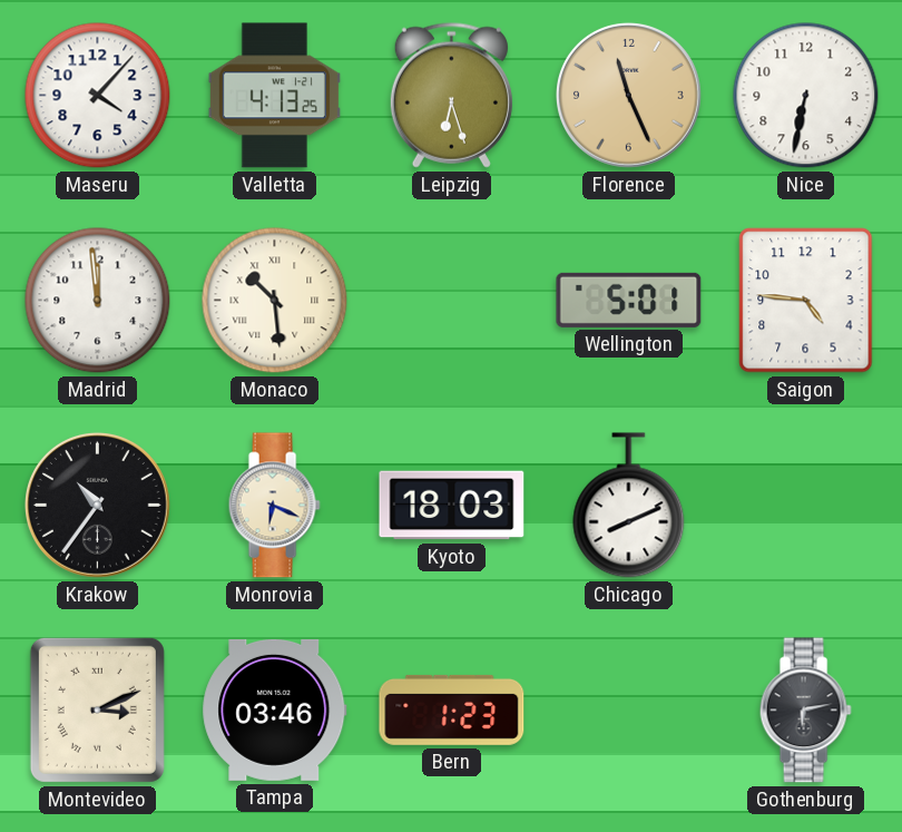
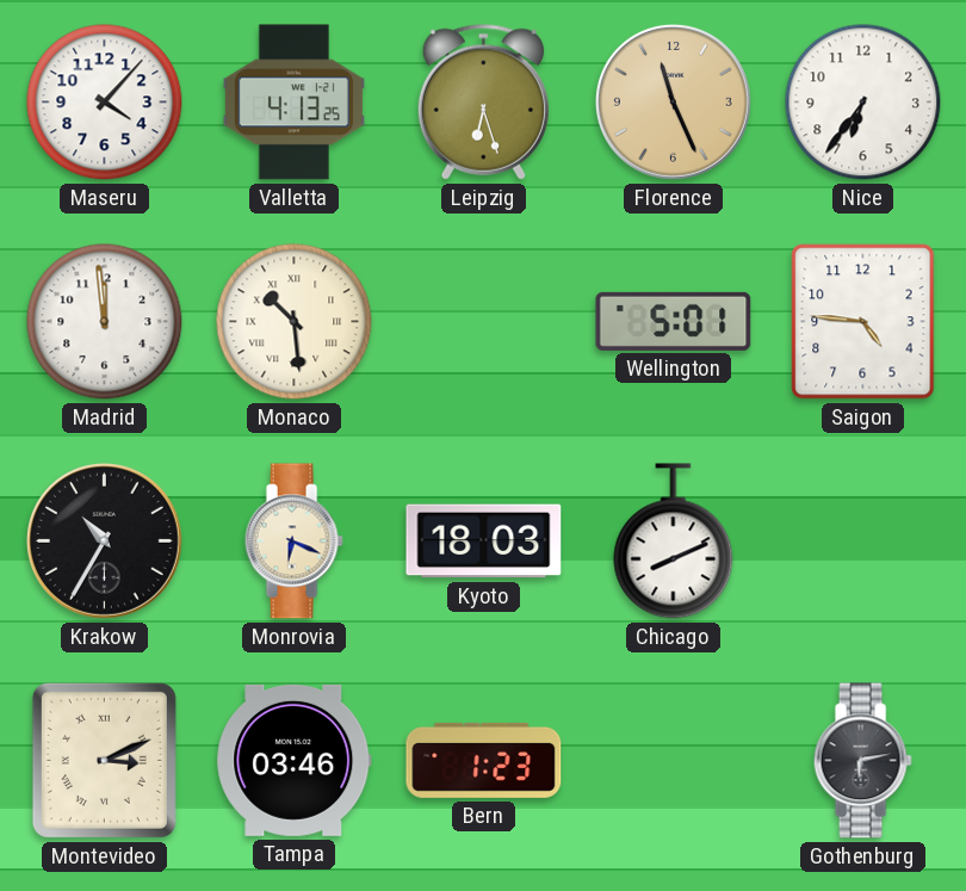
Nice: 6:32 -> 6:36 (863, 103)
Krakow: 10:36 -> 10:35 (104, 540)
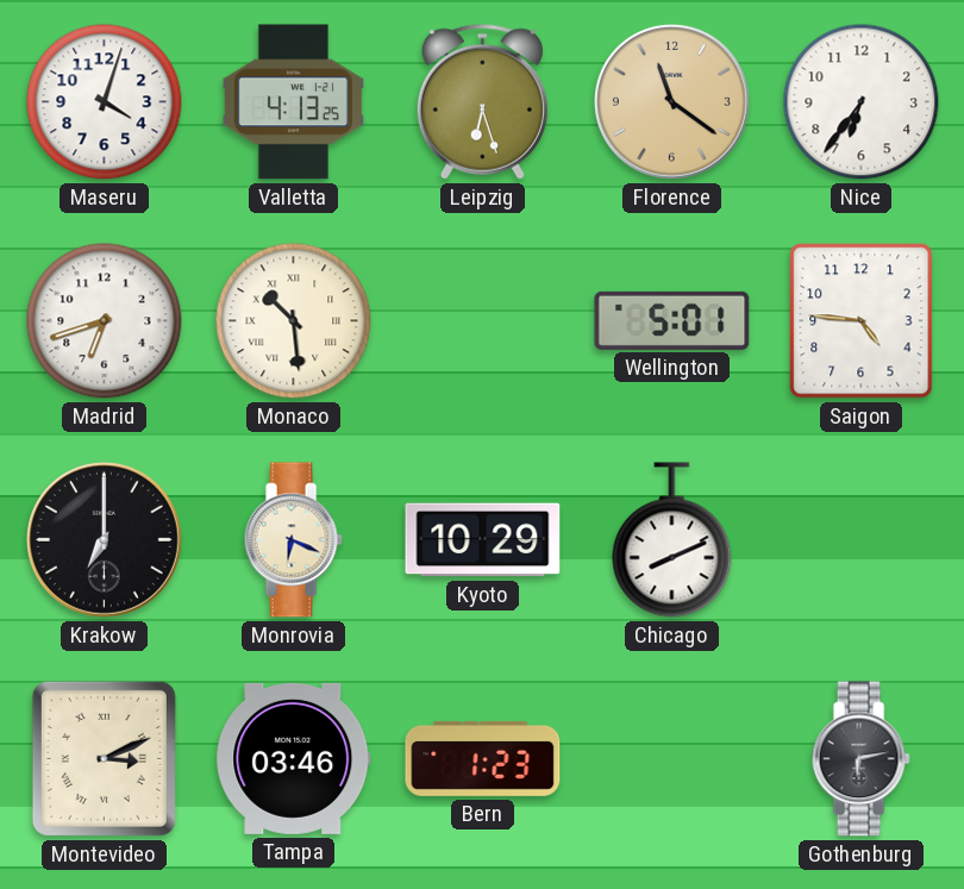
Maseru: 4:07 -> 4:03 (105, 102)
Florence: 11:26 -> 11:21 (671, 101)
Madrid: 11:59 -> 6:42 (105, 321)
Krakow: 10:35 -> 7:00 (104, 539)
Kyoto: 18:03 -> 10:29 (483, 540)
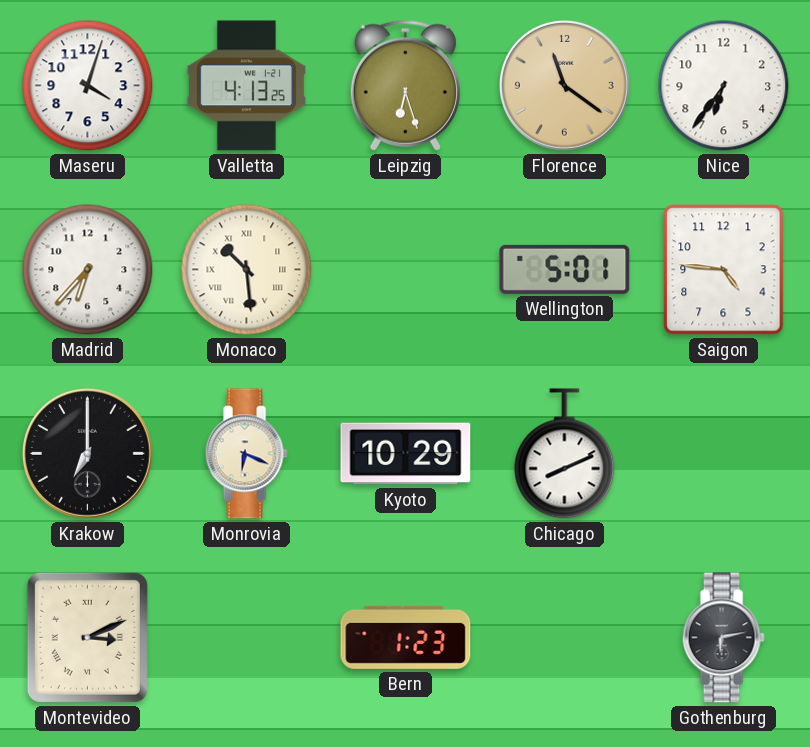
Madrid: 6:42 -> 6:37 (88, 270)
Tampa: 03:46 -> none (294, 758)
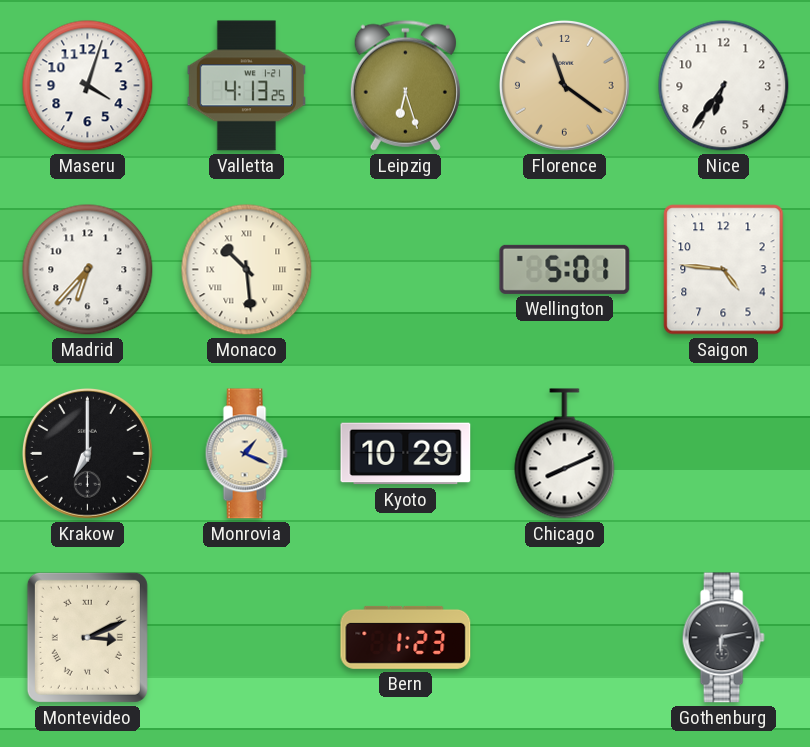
Monrovia: 6:19 -> 1:19 (246, 454)
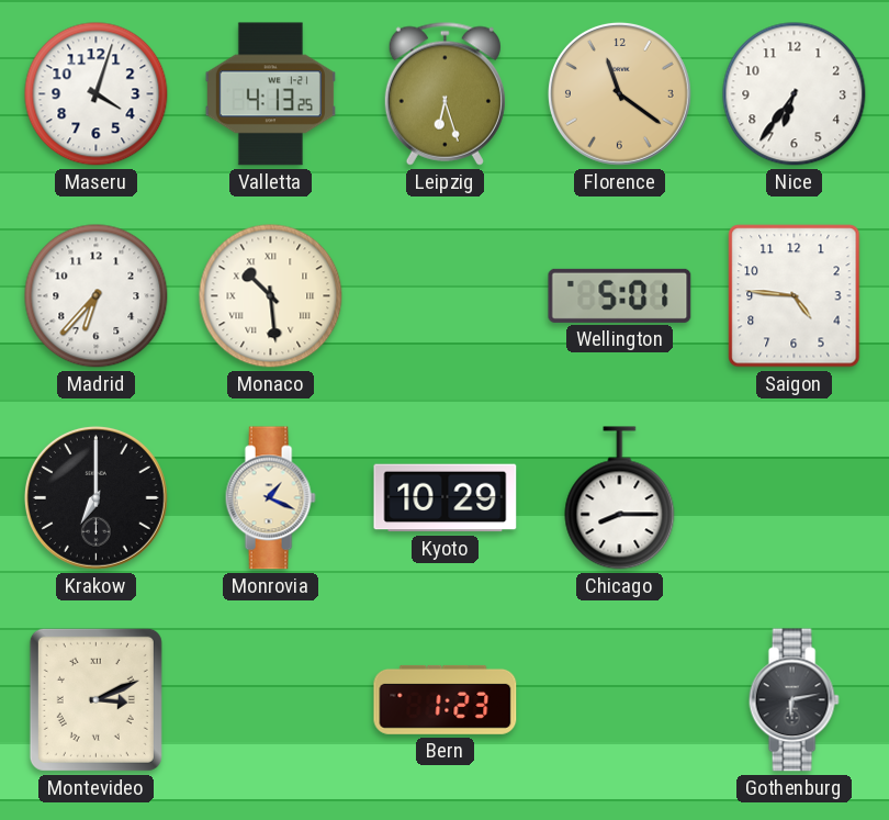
Chicago: 8:11 -> 8:15 (620, 498)
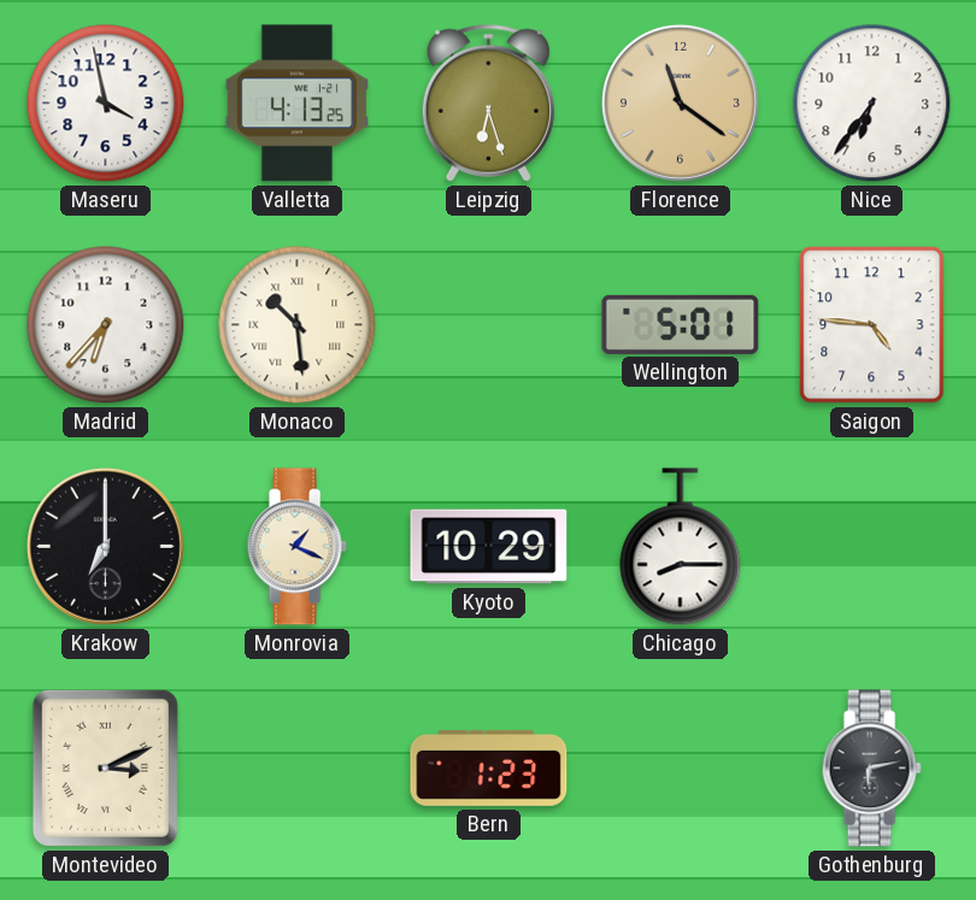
Maseru: 4:03 -> 3:58 (106, 104)
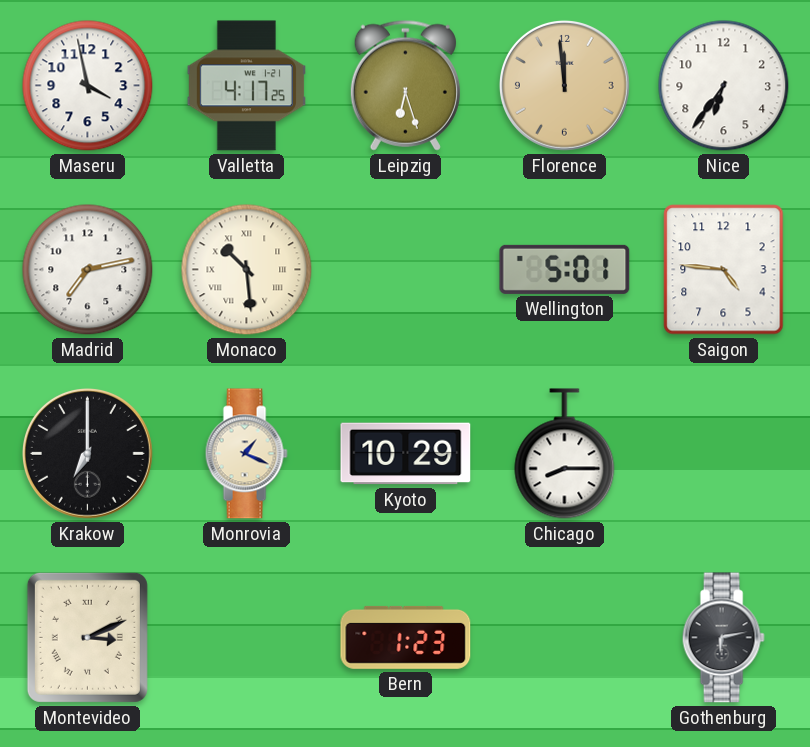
Valletta: 4:13 -> 4:17 (246, 86)
Florence: 11:21 -> 11:59 (564, 85)
Madrid: 6:37 -> 7:13 (88, 270)
